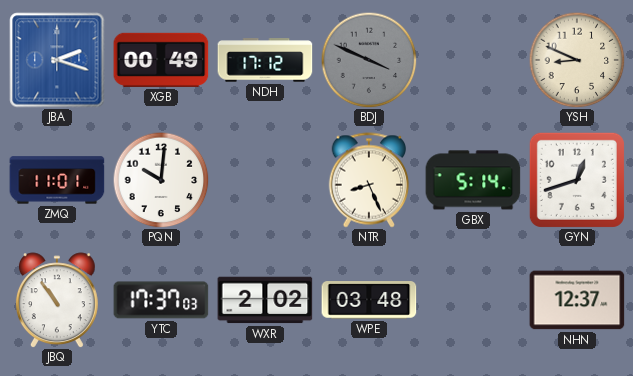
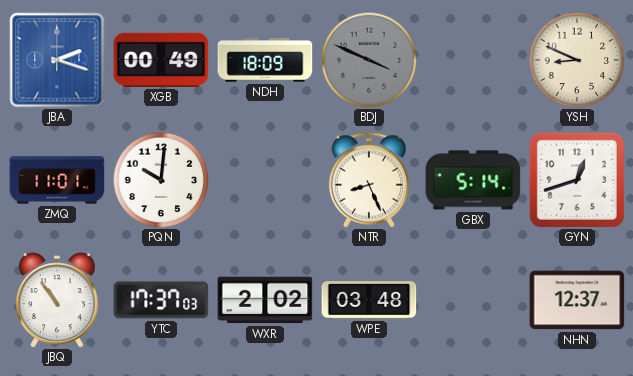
NDH: 17:12 -> 18:09 (265, 60)
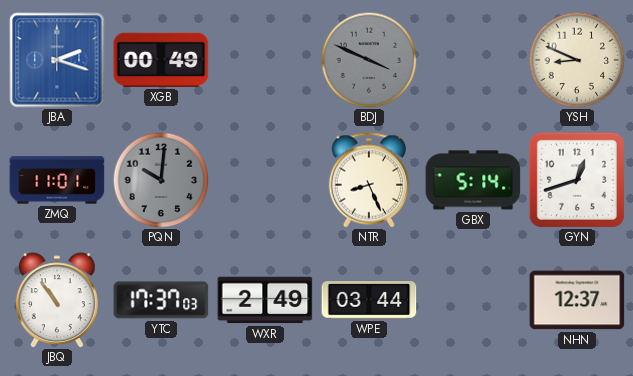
NDH: 18:09 -> none (265, 60)
PQN dial: white -> grey (161, 180)
WXR: 2:02 -> 2:49 (265, 300)
WPE: 03:48 -> 03:44 (369, 300)
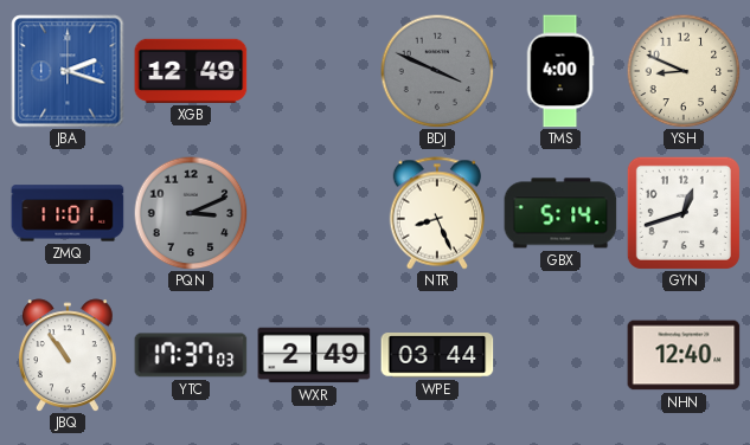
XGB: 00:49 -> 12:49 (191, 71)
TMS: none -> 4:00 (560, 71)
PQN: 10:01 -> 3:11 (191, 213)
NHN: 12:37 -> 12:40 (684, 355)
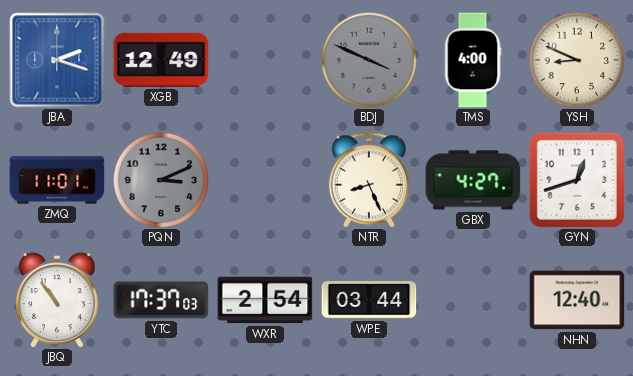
GBX: 5:14 -> 4:27 (473, 180)
WXR: 2:49 -> 2:54 (265, 300)
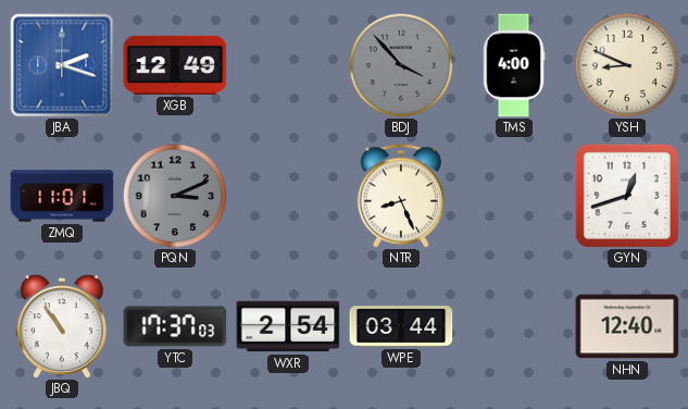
BDJ: 3:49 -> 3:53 (401, 65)
GBX: 4:27 -> none (473, 180)
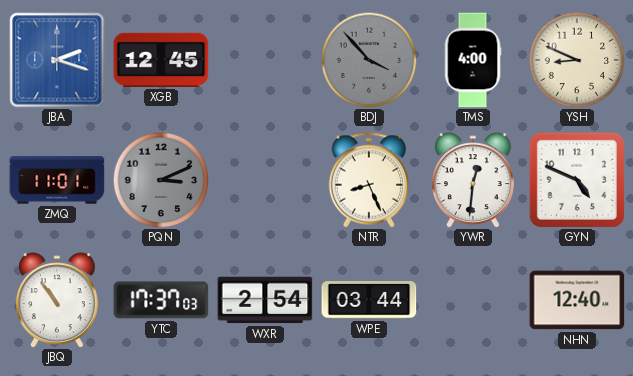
XGB: 12:49 -> 12:45 (161, 60)
YWR: none -> 12:31 (473, 180)
GYN: 12:42 -> 4:49 (577, 180)
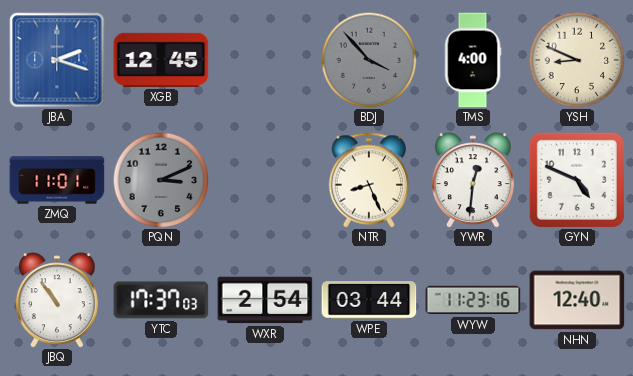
WYW: none -> 11:23 (473, 300)
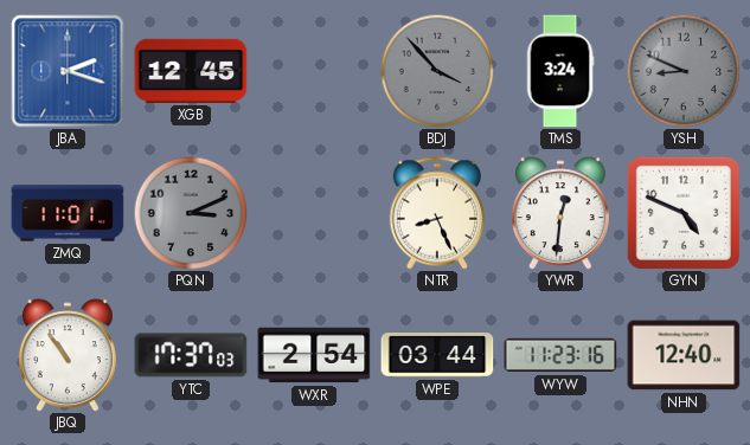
TMS: 4:00 -> 3:24 (560, 71)
YSH dial: cream -> grey (684, 71)
